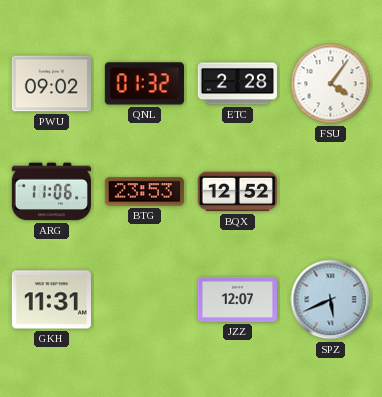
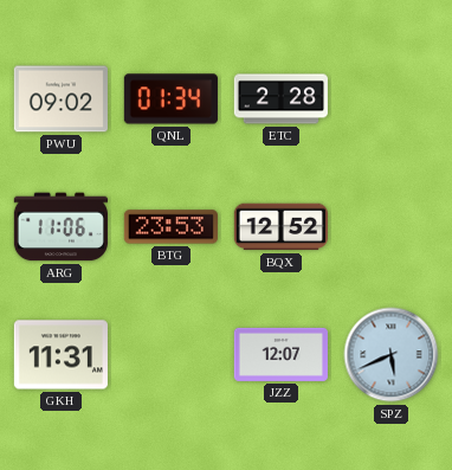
QNL: 01:32 -> 01:34 (170, 99)
FSU: 4:06 -> none (331, 84)
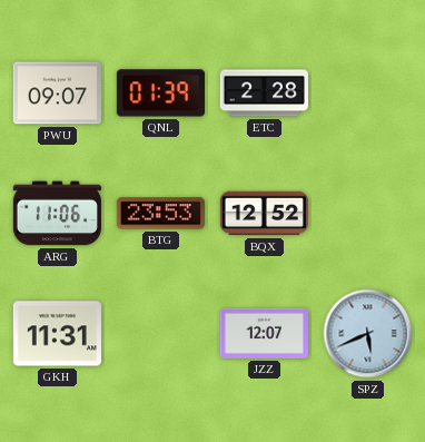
PWU: 09:02 -> 09:07 (57, 94)
QNL: 01:34 -> 01:39 (160, 94)
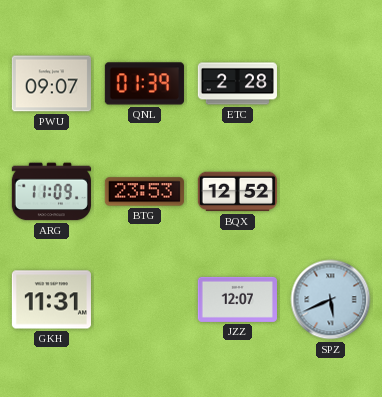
ARG: 11:06 -> 11:09 (51, 192)
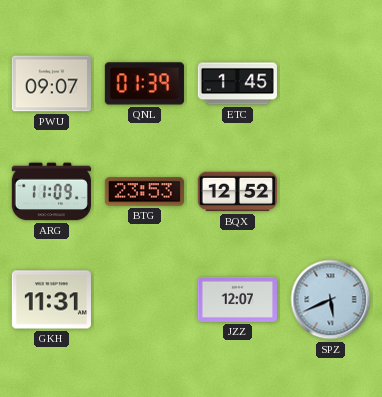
ETC: 2:28 -> 1:45 (237, 84)
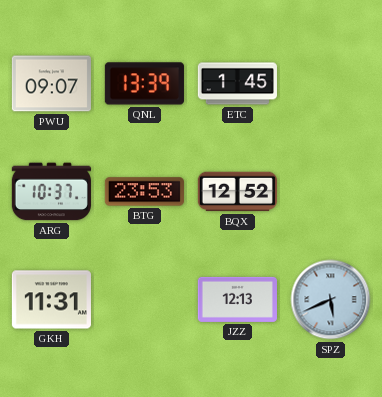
QNL: 01:39 -> 13:39 (144, 84)
ARG: 11:09 -> 10:37 (51, 192)
JZZ: 12:07 -> 12:13 (237, 299)
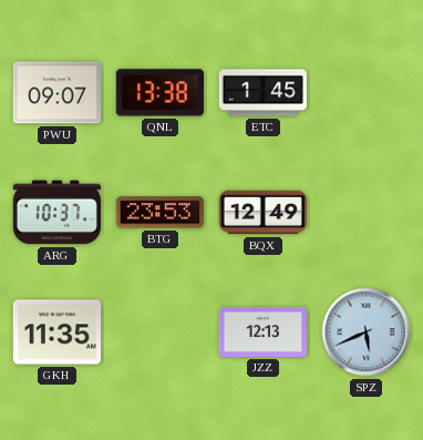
QNL: 13:39 -> 13:38 (159, 93)
BQX: 12:52 -> 12:49 (262, 213)
GKH: 11:31 -> 11:35 (56, 332)
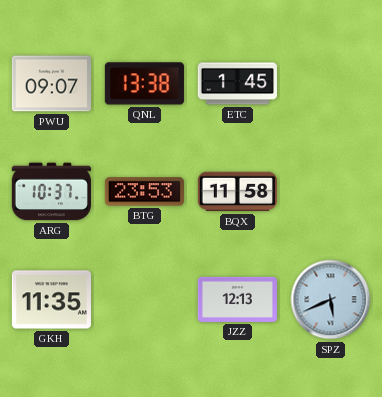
BQX: 12:49 -> 11:58 (237, 192)
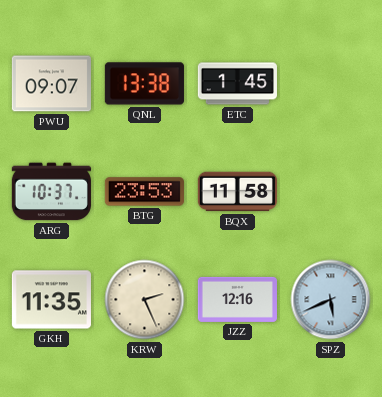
KRW: none -> 2:26 (145, 300)
JZZ: 12:13 -> 12:16 (237, 299)
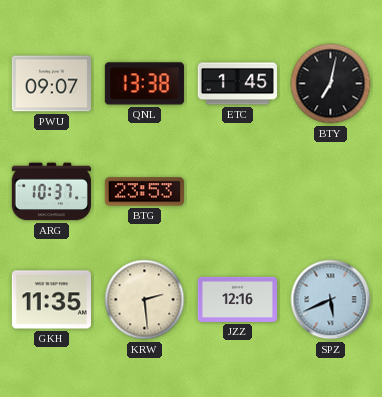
BTY: none -> 7:02 (331, 84)
BQX: 11:58 -> none (237, 192)
KRW: 2:26 -> 2:29 (145, 300)
